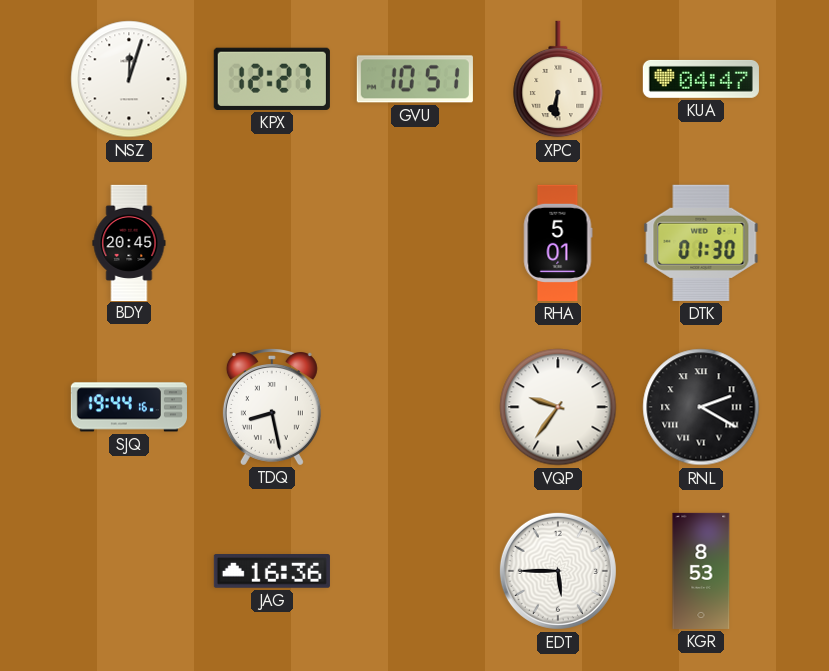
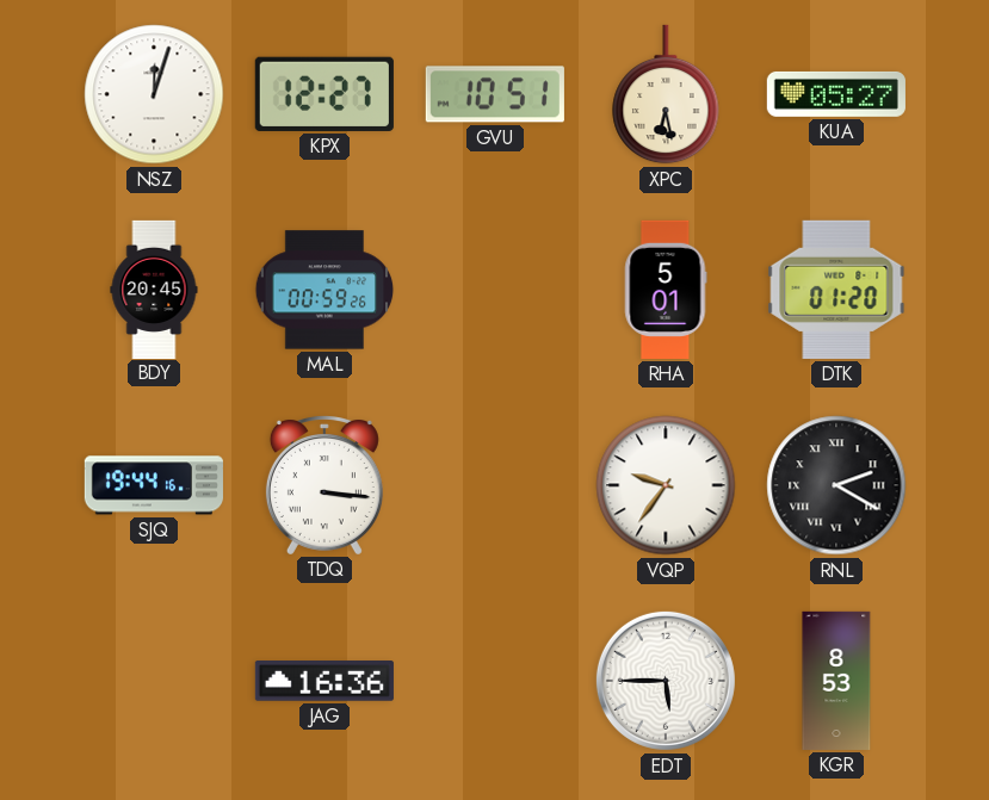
XPC: 6:31 -> 6:28 (666, 94)
KUA: 04:47 -> 05:27 (836, 94)
MAL: none -> 00:59 (324, 290)
DTK: 01:30 -> 01:20 (836, 290)
TDQ: 8:28 -> 3:16 (324, 485)
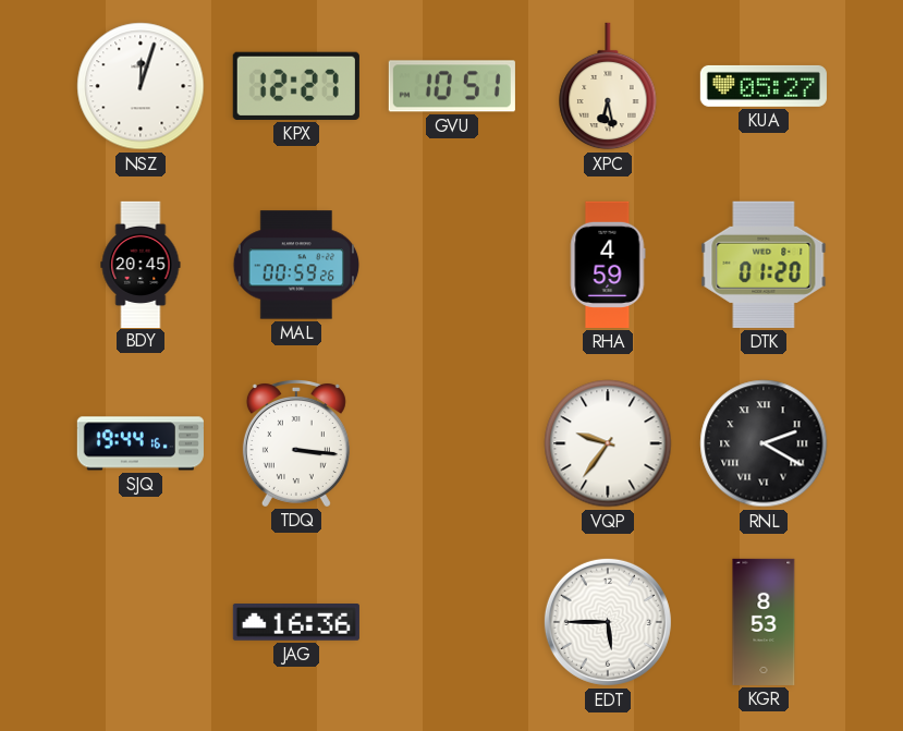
RHA: 5:01 -> 4:59 (608, 265)
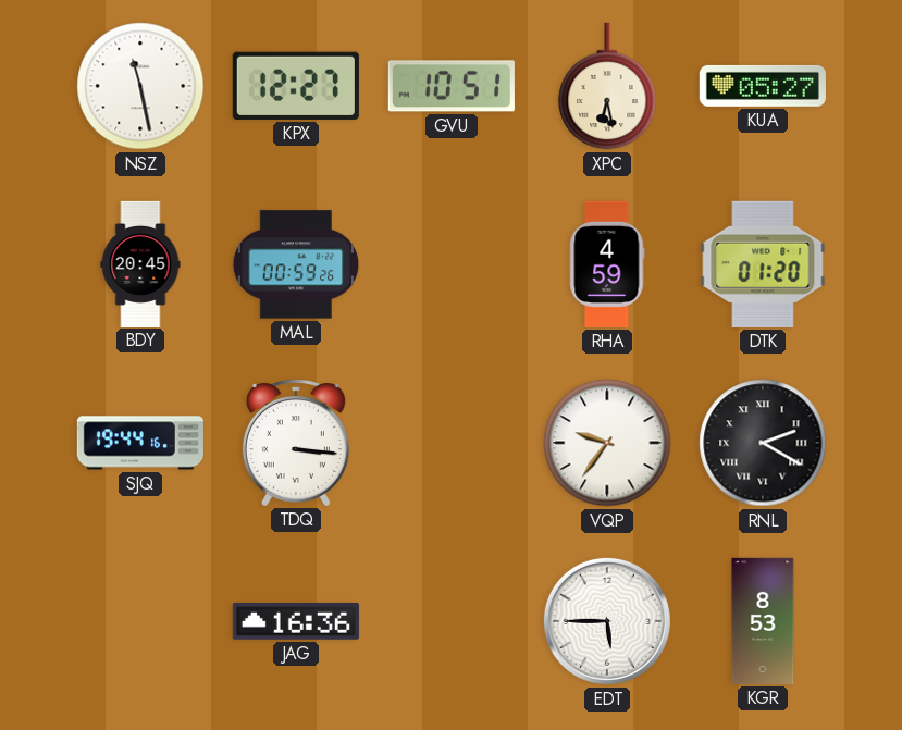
NSZ: 12:03 -> 11:28 (140, 86)
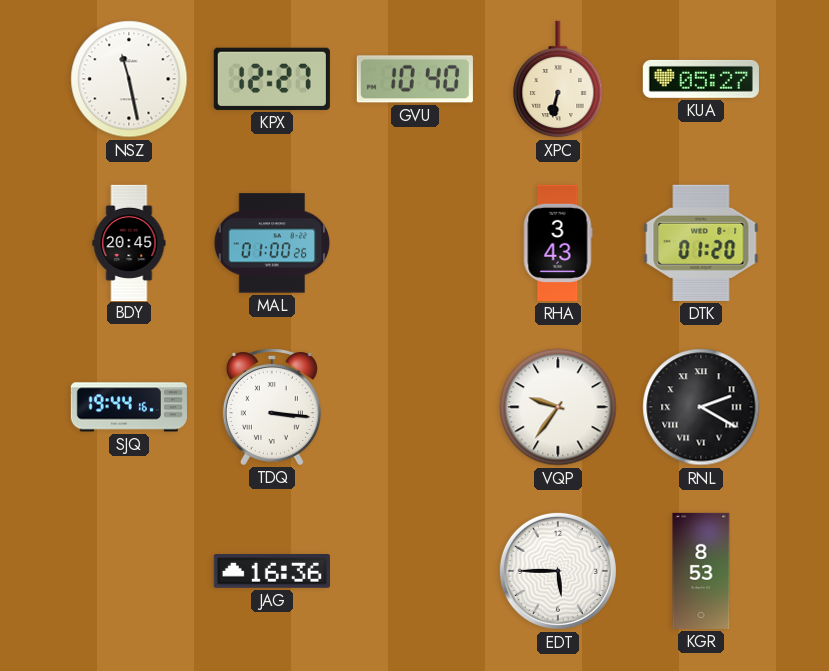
GVU: 10:51 -> 10:40 (415, 79)
XPC: 6:28 -> 6:32 (558, 79)
MAL: 00:59 -> 01:00 (272, 243)
RHA: 4:59 -> 3:43 (558, 243)
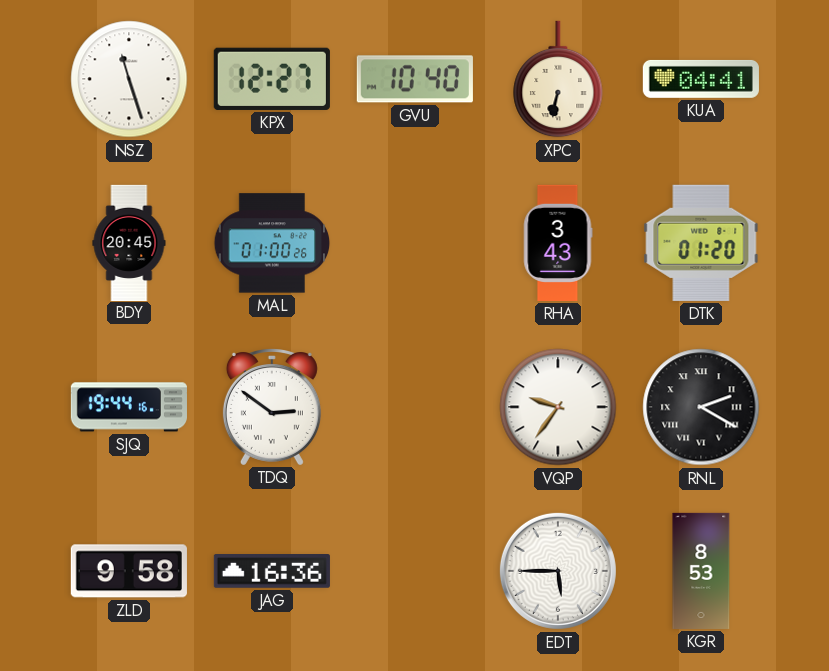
NSZ: 11:28 -> 11:27 (129, 79)
KUA: 05:27 -> 04:41 (701, 79)
TDQ: 3:16 -> 2:51 (272, 407)
ZLD: none -> 9:58 (129, 571)
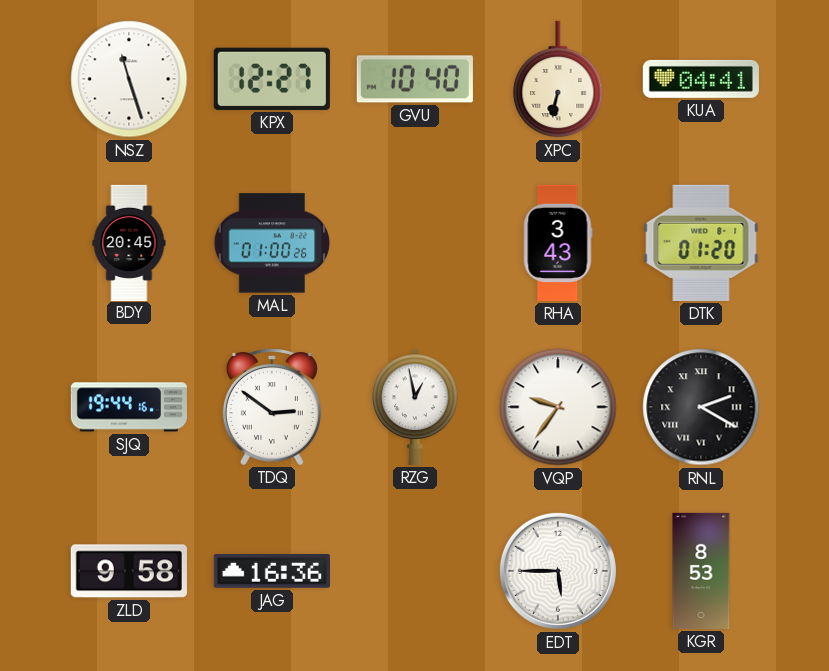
RZG: none -> 12:58 (415, 407)
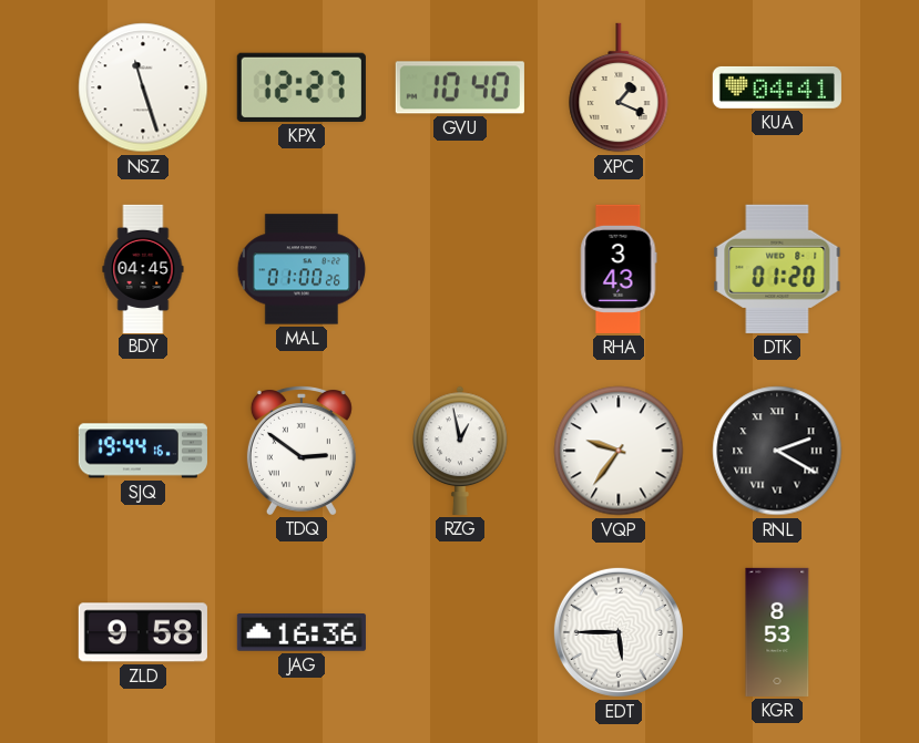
XPC: 6:32 -> 1:19 (619, 87)
BDY: 20:45 -> 04:45 (143, 268)
